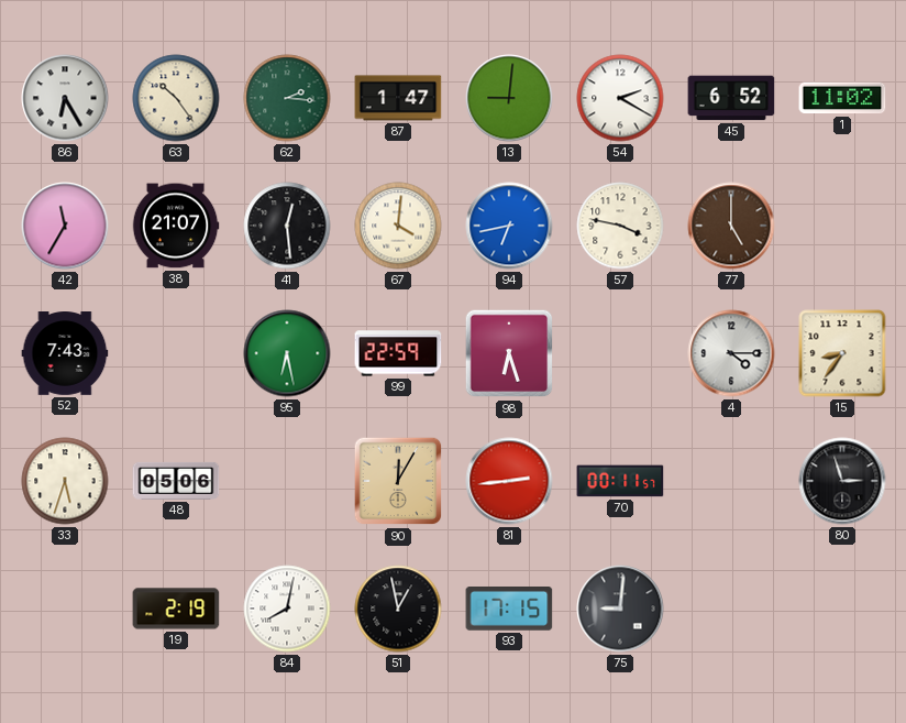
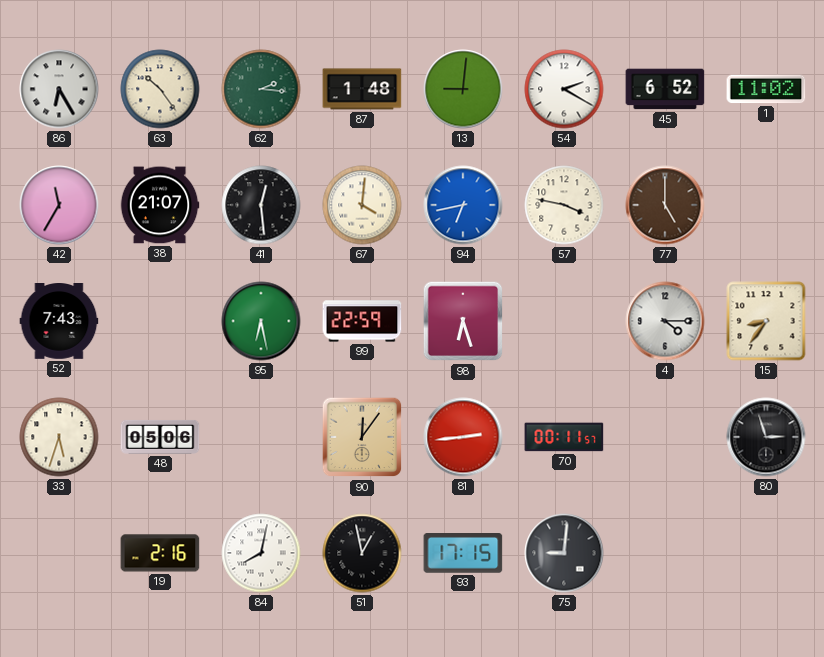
87: 1:47 -> 1:48 (362, 89)
90: 12:05 -> 12:06 (362, 437)
19: 2:19 -> 2:16 (160, 553)
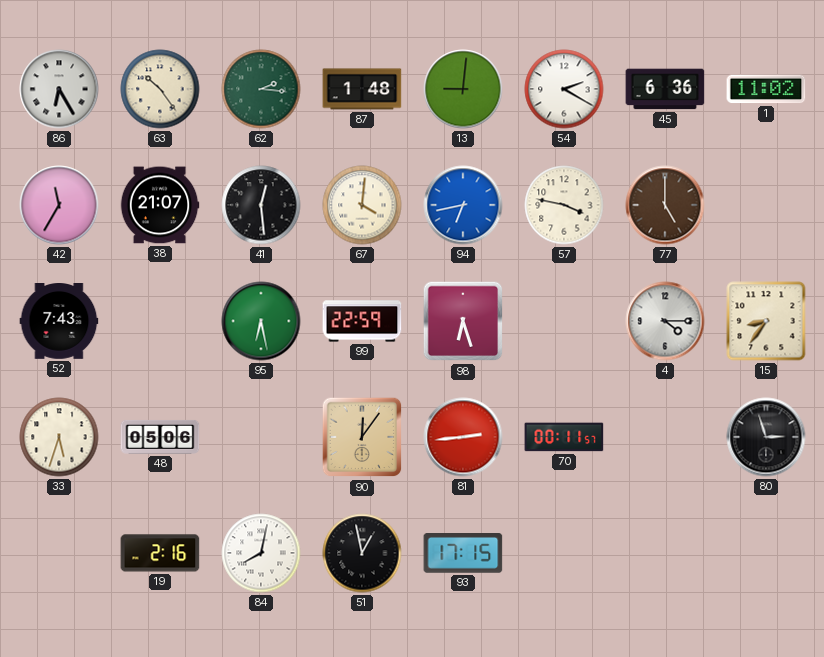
45: 6:52 -> 6:36 (665, 89)
75: 9:01 -> none (564, 553)
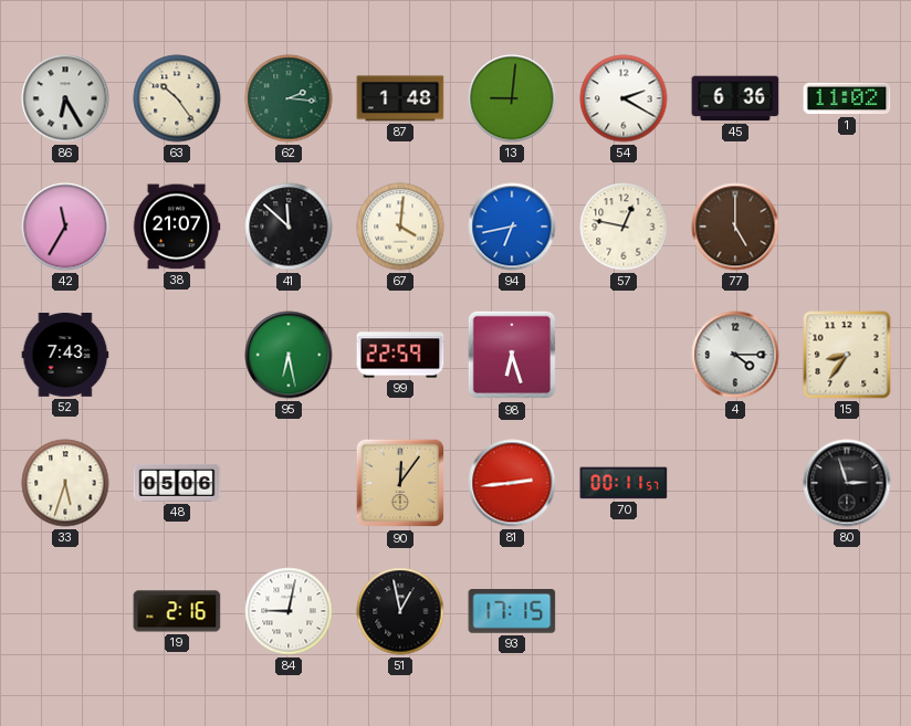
41: 12:29 -> 11:52 (289, 227)
57: 3:47 -> 12:47 (624, 227)
84: 8:02 -> 9:02 (289, 611)
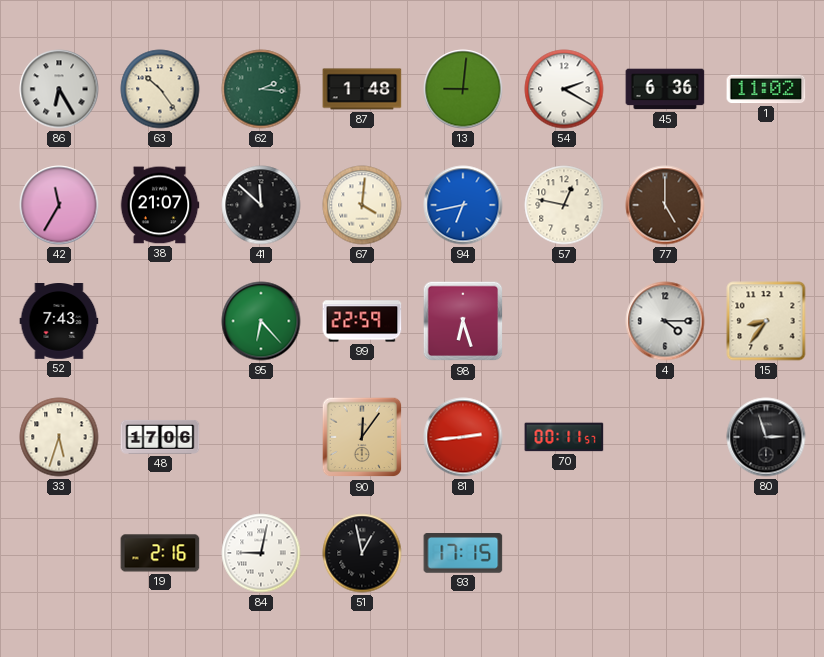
95: 6:28 -> 6:23 (261, 321)
48: 05:06 -> 17:06 (160, 437)
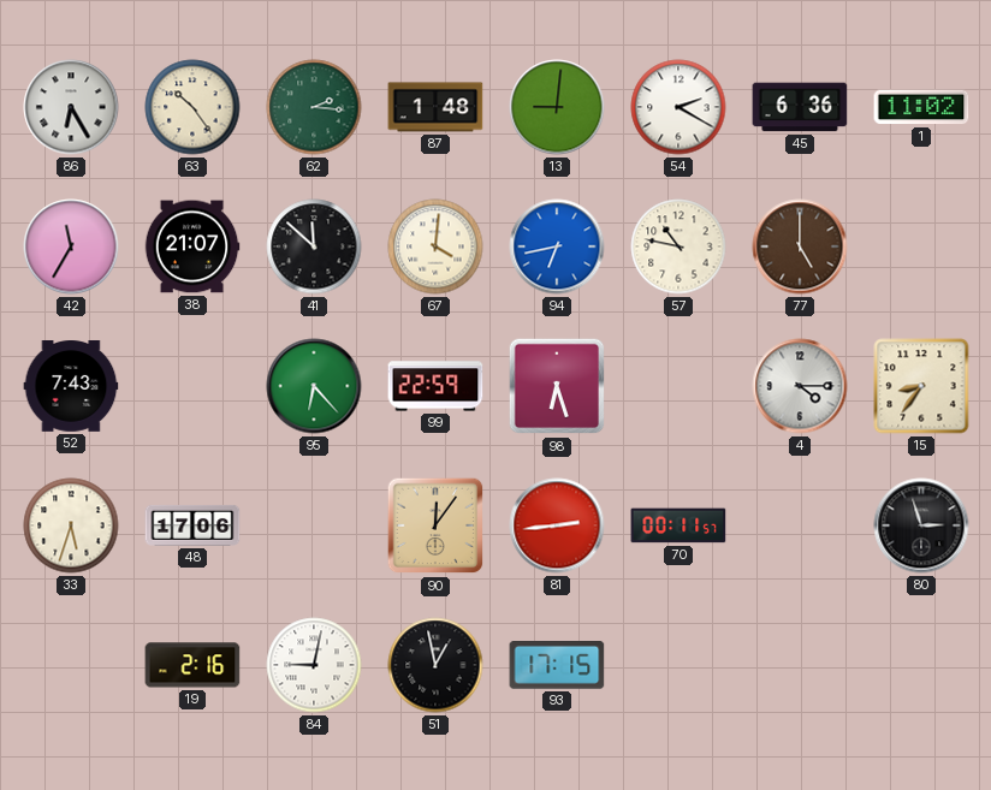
57: 12:47 -> 10:47 (678, 246)
